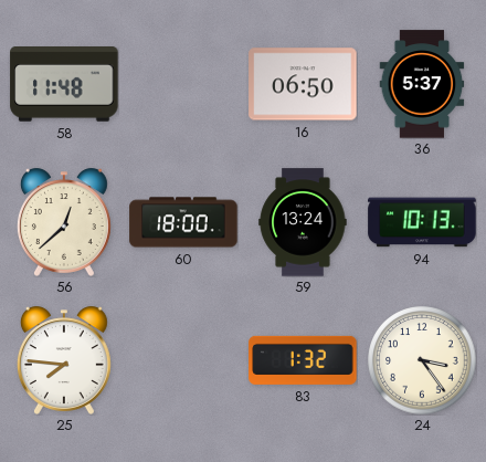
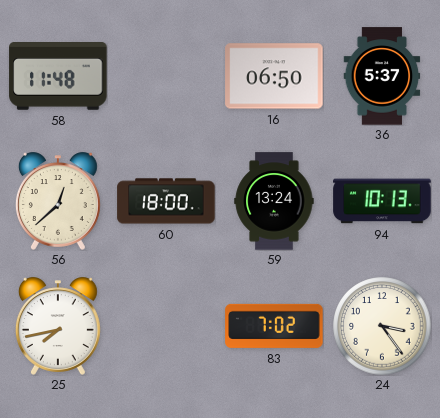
25: 7:46 -> 7:43 (58, 326)
83: 1:32 -> 7:02 (274, 326)
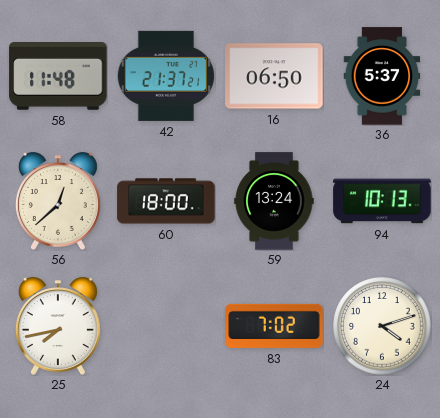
42: none -> 21:37 (166, 76)
24: 3:24 -> 4:12 (382, 326)
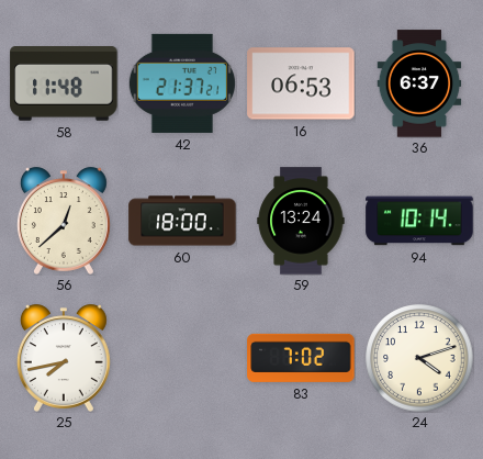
16: 06:50 -> 06:53 (301, 83)
36: 5:37 -> 6:37 (419, 83)
94: 10:13 -> 10:14 (419, 221)
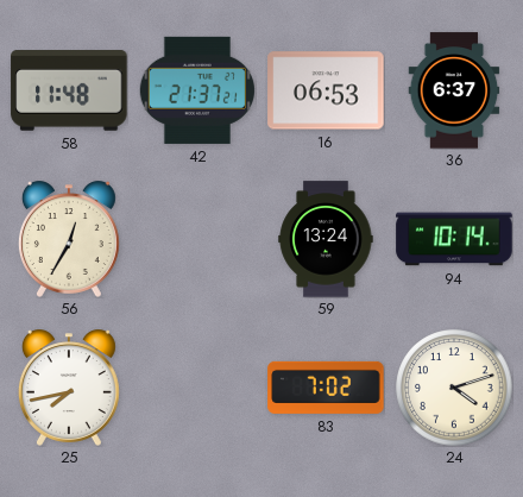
56: 12:38 -> 12:35 (69, 239)
60: 18:00 -> none (182, 221)
